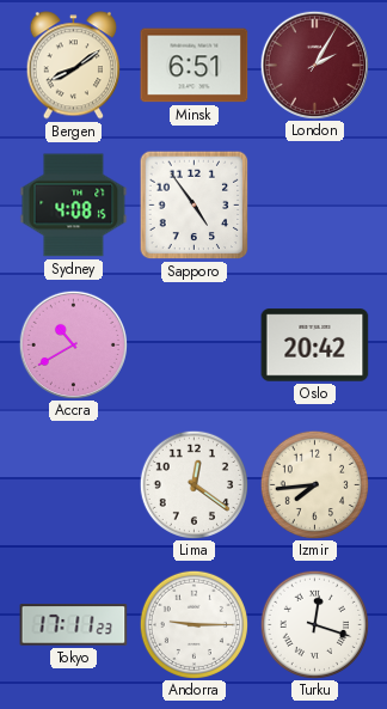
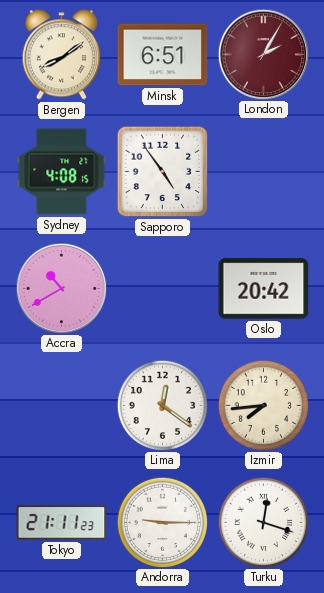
Tokyo: 17:11 -> 21:11 (62, 523)
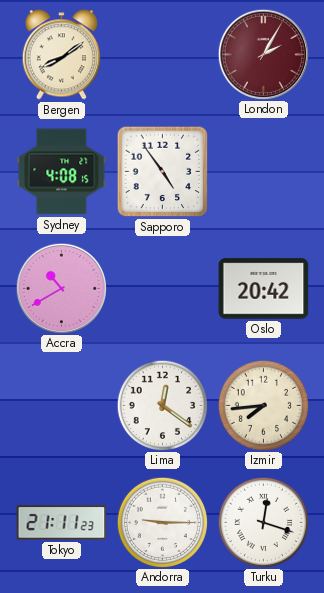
Minsk: 6:51 -> none (163, 55)
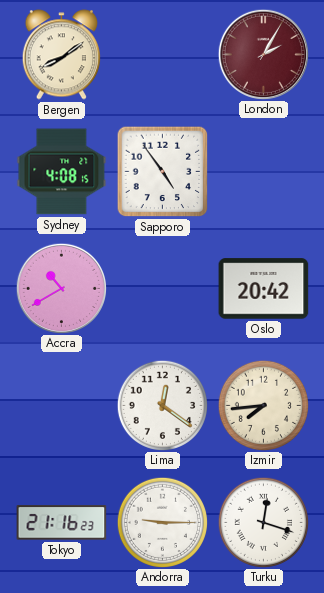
Tokyo: 21:11 -> 21:16 (62, 523)
